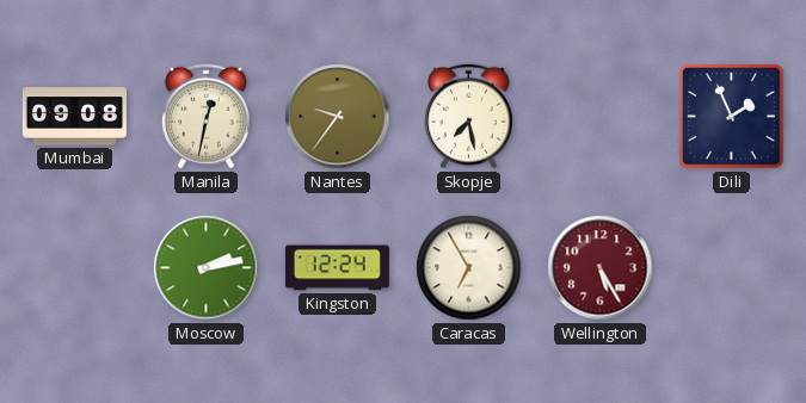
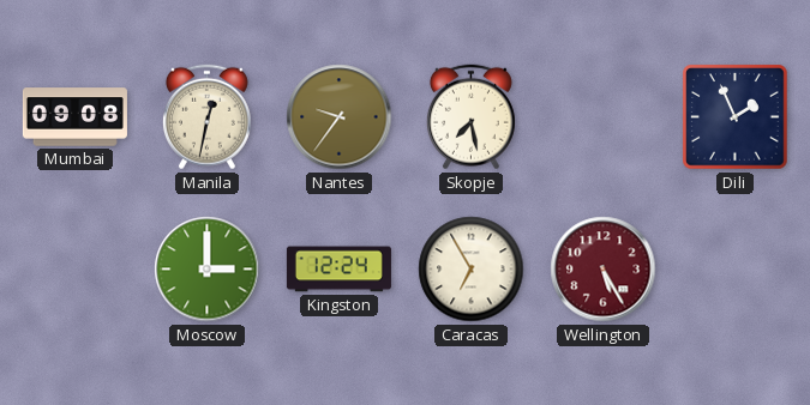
Moscow: 2:13 -> 3:00 (208, 270)
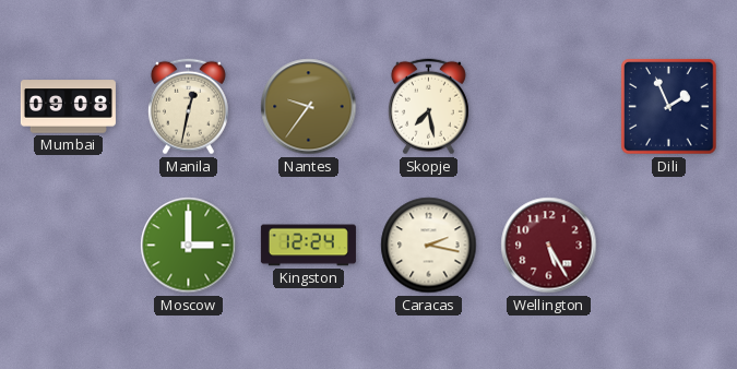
Caracas: 6:55 -> 2:17 (429, 246)
